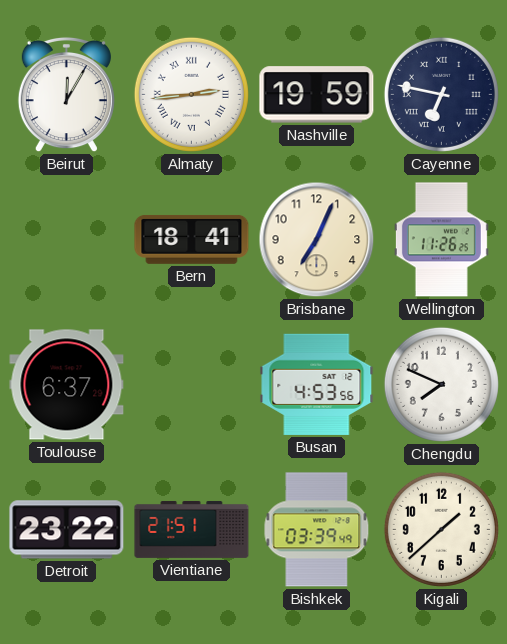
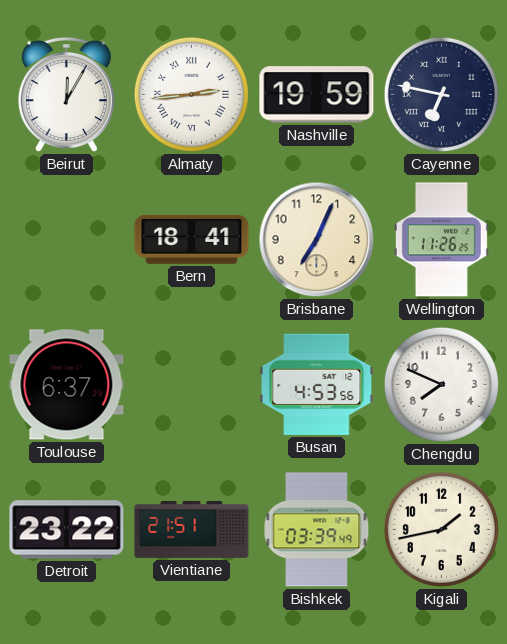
Kigali: 1:38 -> 1:43 (441, 529)
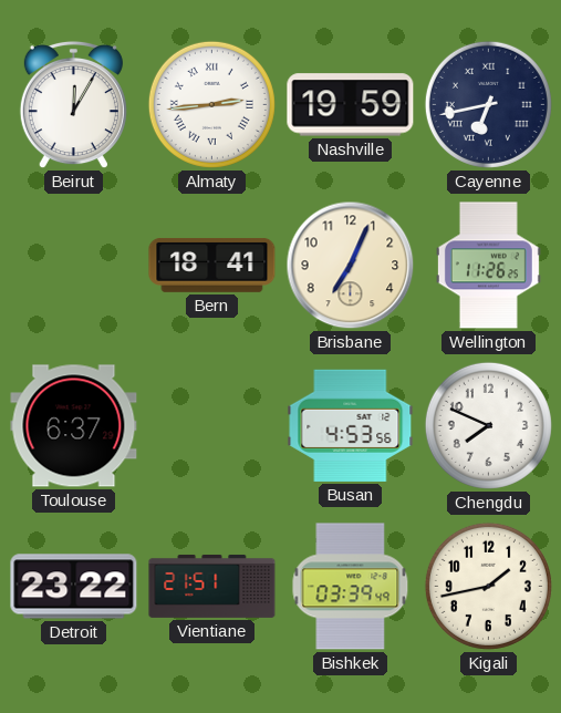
Cayenne: 6:47 -> 6:43 (488, 104)
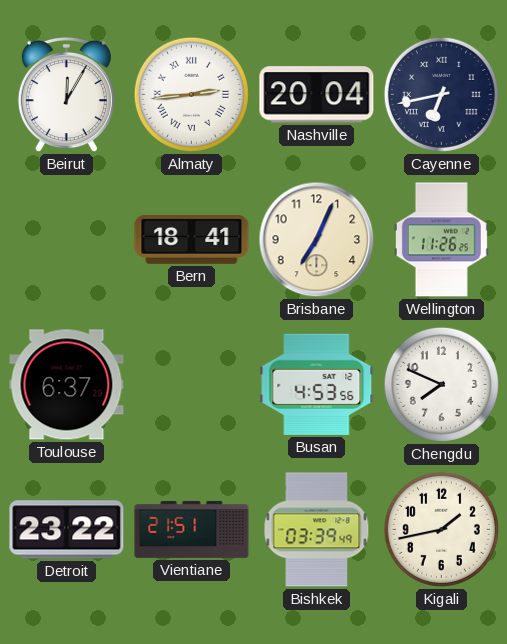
Nashville: 19:59 -> 20:04 (317, 95)
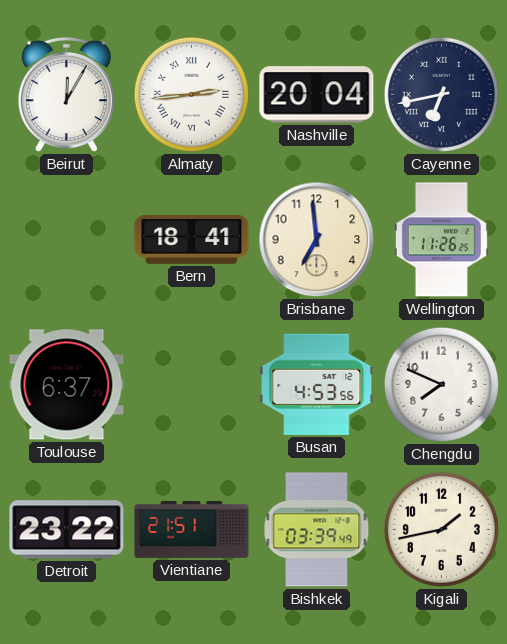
Brisbane: 7:04 -> 6:59 (317, 240)
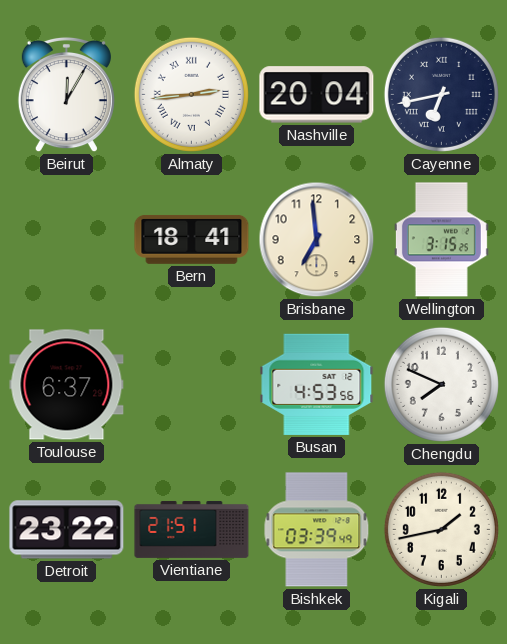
Wellington: 11:26 -> 3:15 (441, 240)
